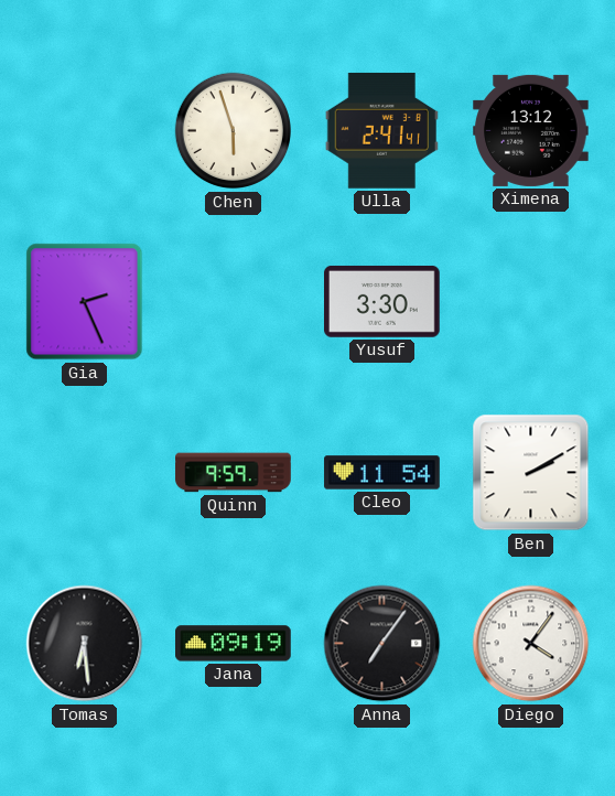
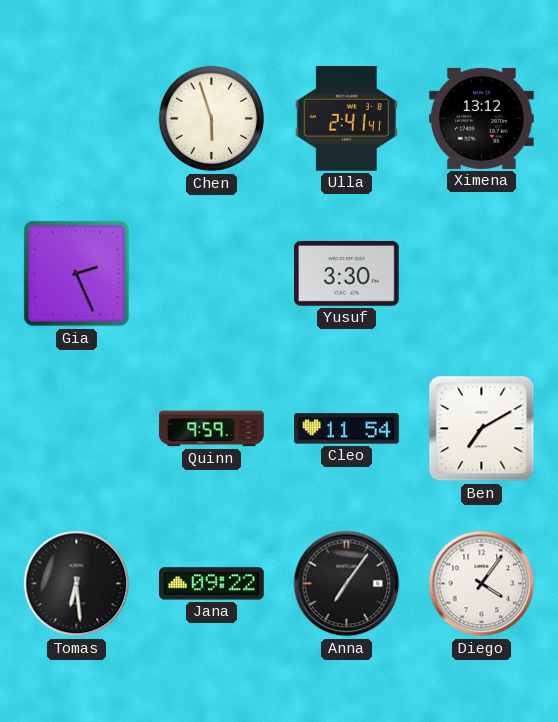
Ben: 2:10 -> 7:10 (482, 429)
Jana: 09:19 -> 09:22 (212, 584)
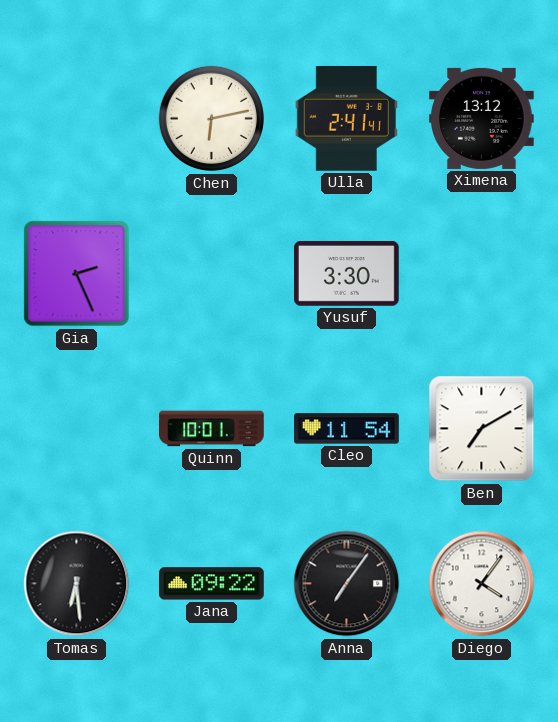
Chen: 5:57 -> 6:13 (212, 119)
Quinn: 9:59 -> 10:01 (212, 429)
